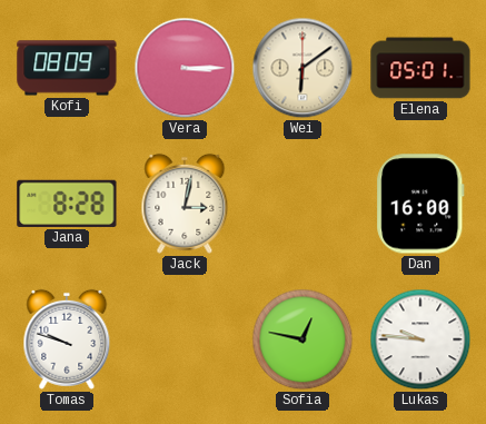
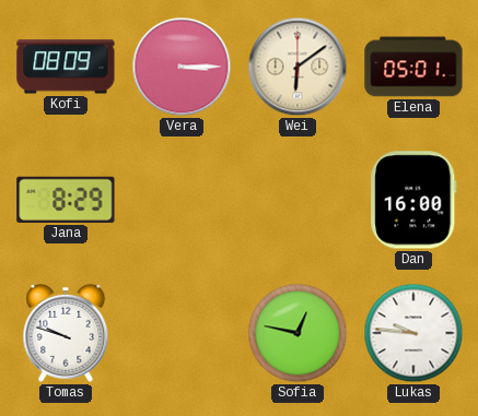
Jana: 8:28 -> 8:29 (66, 200)
Jack: 3:02 -> none (185, 204)
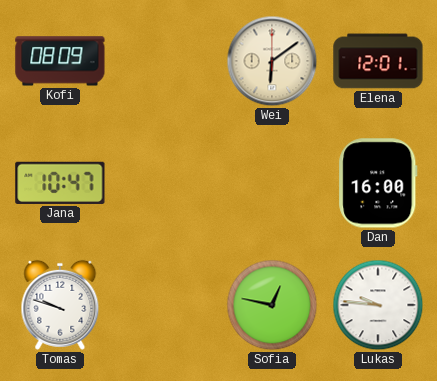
Vera: 3:15 -> none (182, 67)
Elena: 05:01 -> 12:01 (378, 61)
Jana: 8:29 -> 10:47 (60, 183)
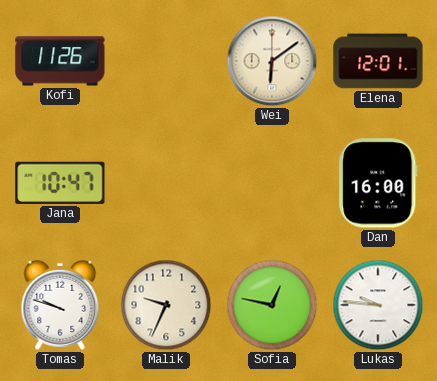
Kofi: 08:09 -> 11:26 (60, 61)
Malik: none -> 9:34 (166, 305)
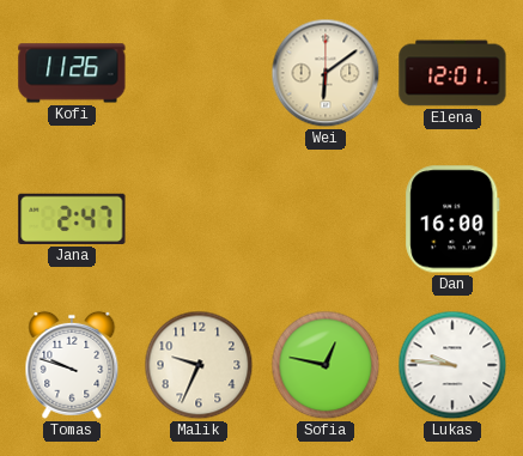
Jana: 10:47 -> 2:47 (72, 219)
